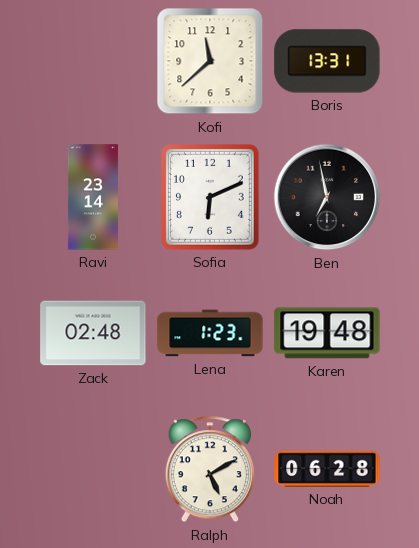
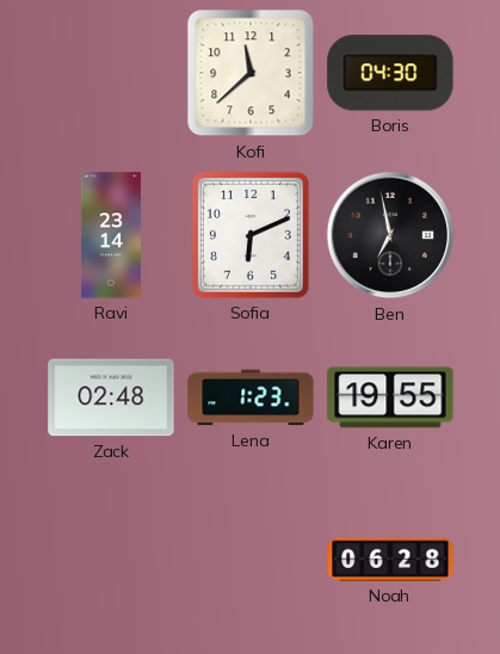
Boris: 13:31 -> 04:30 (390, 73)
Karen: 19:48 -> 19:55 (390, 397)
Ralph: 5:10 -> none (210, 470)
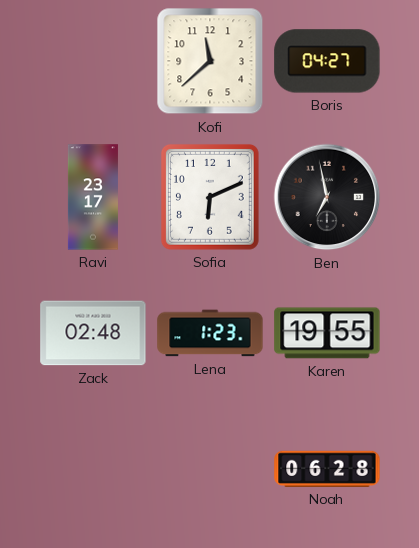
Boris: 04:30 -> 04:27 (327, 61)
Ravi: 23:14 -> 23:17 (93, 197)
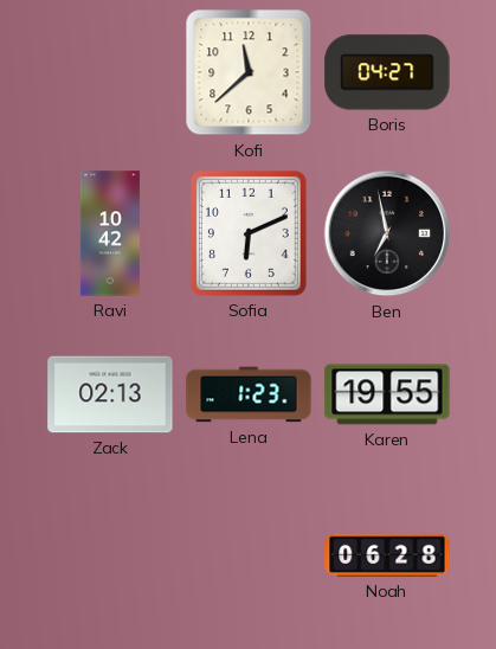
Ravi: 23:17 -> 10:42 (110, 233)
Zack: 02:48 -> 02:13 (110, 394)
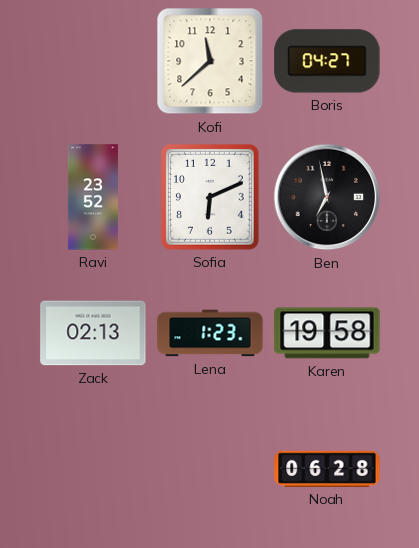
Ravi: 10:42 -> 23:52 (93, 197)
Karen: 19:55 -> 19:58 (327, 333)
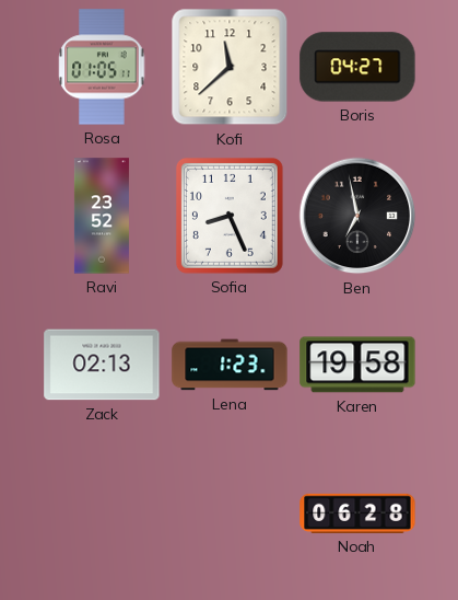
Rosa: none -> 01:05 (102, 67)
Sofia: 6:11 -> 8:26 (230, 216)
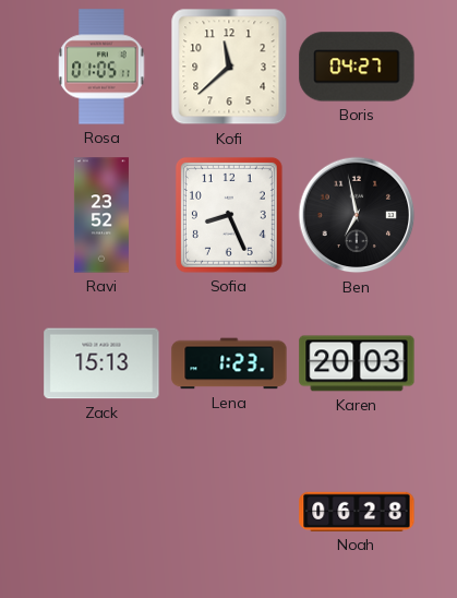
Zack: 02:13 -> 15:13 (101, 363)
Karen: 19:58 -> 20:03 (357, 363)
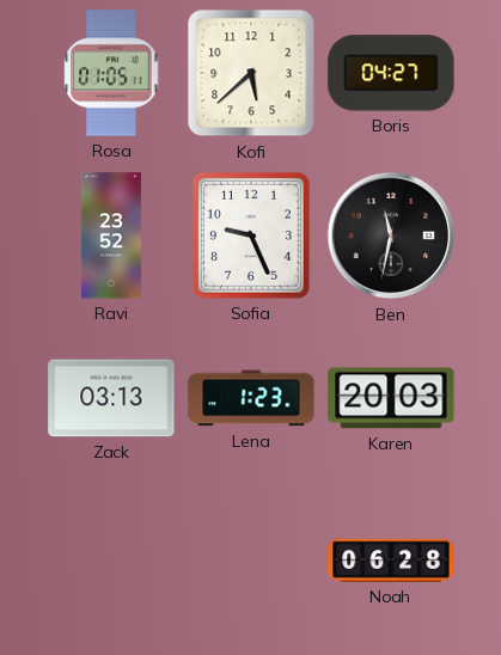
Kofi: 11:38 -> 5:38 (251, 73)
Sofia: 8:26 -> 9:26 (251, 235)
Ben: 6:58 -> 11:32 (391, 235)
Zack: 15:13 -> 03:13 (111, 398)
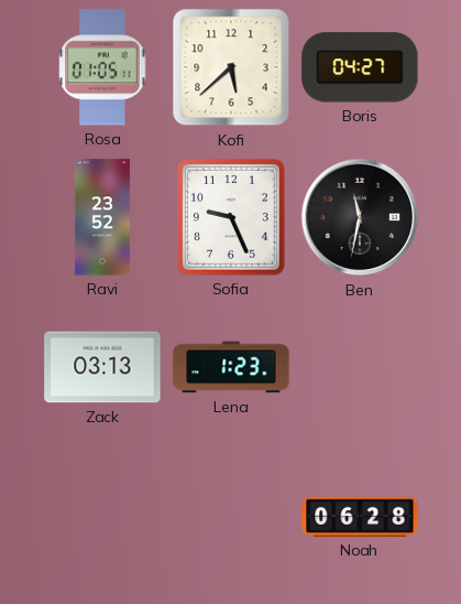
Karen: 20:03 -> none (391, 398)
